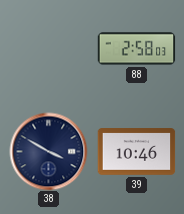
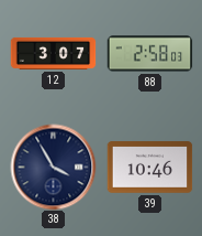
12: none -> 3:07 (53, 53)
38: 3:50 -> 3:55 (53, 167)
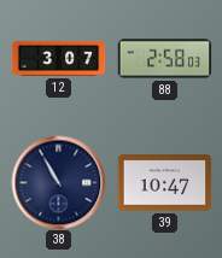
38: 3:55 -> 10:55 (58, 182)
39: 10:46 -> 10:47 (164, 183)
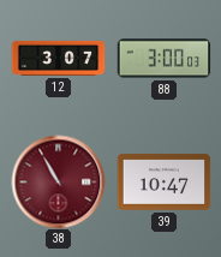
88: 2:58 -> 3:00 (163, 59)
38 dial: navy -> burgundy (58, 181)
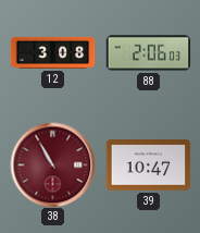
12: 3:07 -> 3:08 (52, 52)
88: 3:00 -> 2:06 (148, 53)
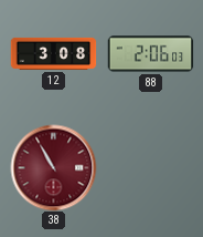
39: 10:47 -> none (148, 165)
